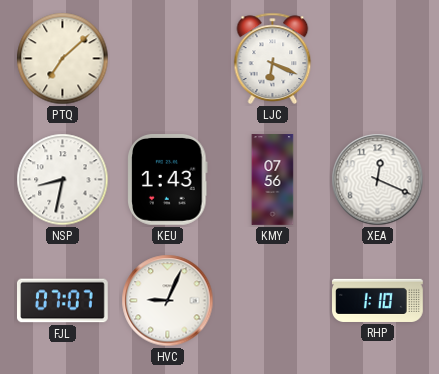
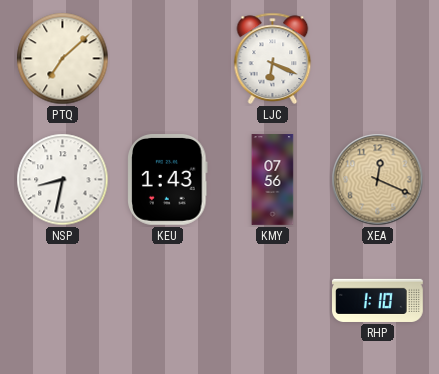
XEA dial: white -> champagne (378, 180)
FJL: 07:07 -> none (63, 301)
HVC: 9:04 -> none (168, 301)
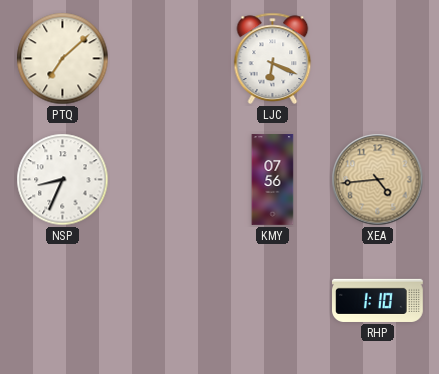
NSP: 8:32 -> 8:34 (63, 180)
KEU: 1:43 -> none (168, 180)
XEA: 12:19 -> 4:44 (378, 180)
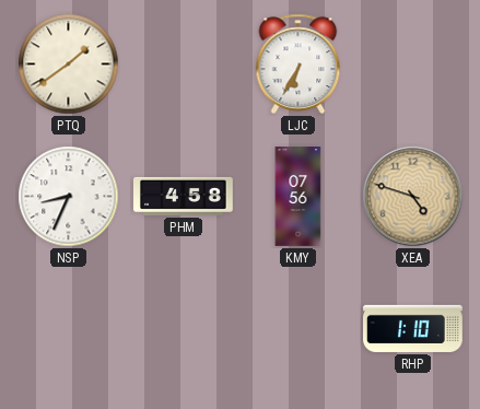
PTQ: 7:08 -> 1:39 (69, 65)
LJC: 6:19 -> 6:35 (298, 63)
PHM: none -> 4:58 (184, 196)
XEA: 4:44 -> 4:48 (413, 197)
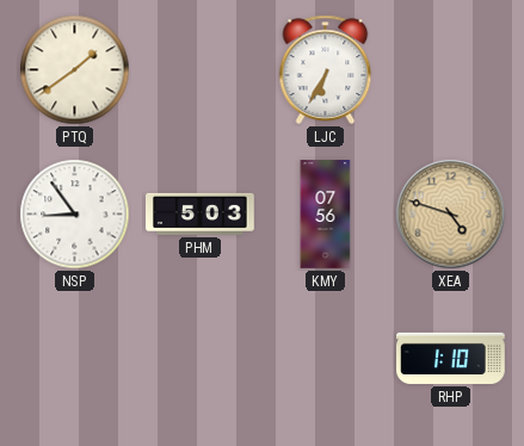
NSP: 8:34 -> 8:54 (75, 215)
PHM: 4:58 -> 5:03 (201, 213)
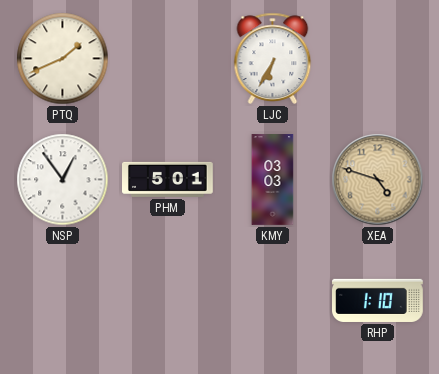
PTQ: 1:39 -> 1:41 (63, 59)
NSP: 8:54 -> 12:54 (63, 180)
PHM: 5:03 -> 5:01 (168, 179)
KMY: 07:56 -> 03:03 (273, 180)
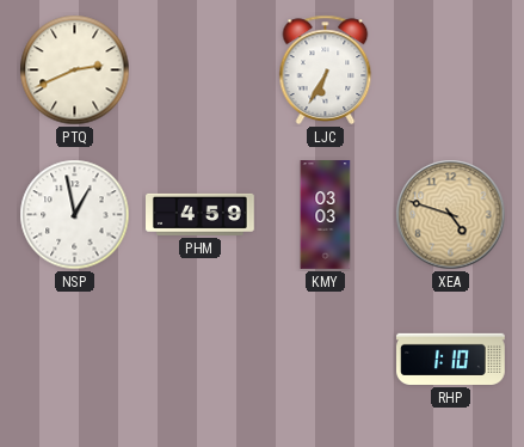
PTQ: 1:41 -> 2:41 (75, 71)
NSP: 12:54 -> 12:58 (75, 215)
PHM: 5:01 -> 4:59 (201, 214)
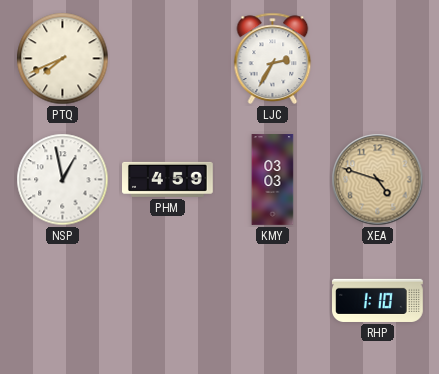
PTQ: 2:41 -> 7:41 (63, 59)
LJC: 6:35 -> 2:35 (273, 58)
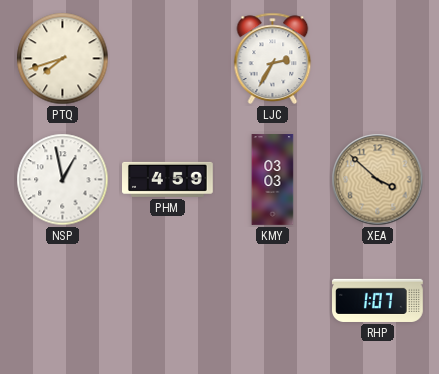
PTQ: 7:41 -> 7:42 (63, 59)
XEA: 4:48 -> 3:52 (378, 180)
RHP: 1:10 -> 1:07 (378, 300)
